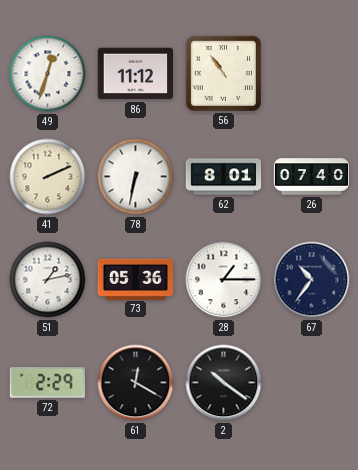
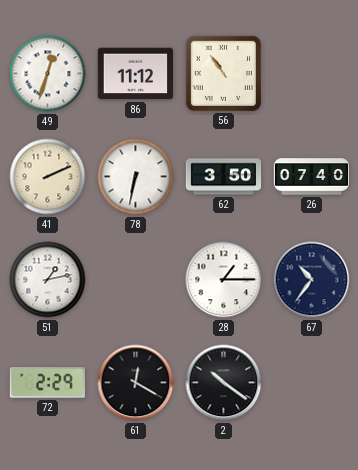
62: 8:01 -> 3:50 (224, 177)
73: 05:36 -> none (136, 279)
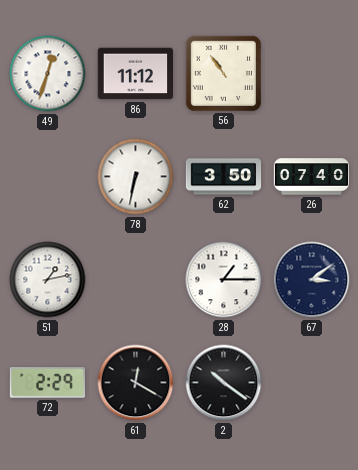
41: 2:11 -> none (48, 177)
67: 10:36 -> 3:09 (312, 280)
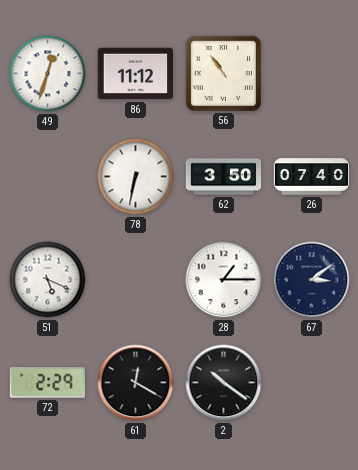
51: 1:13 -> 5:19 (48, 280)
